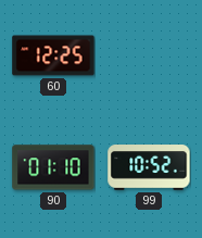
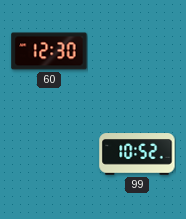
60: 12:25 -> 12:30 (49, 51)
90: 01:10 -> none (53, 167)
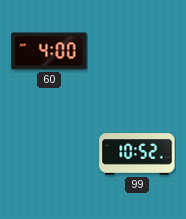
60: 12:30 -> 4:00 (49, 51)
